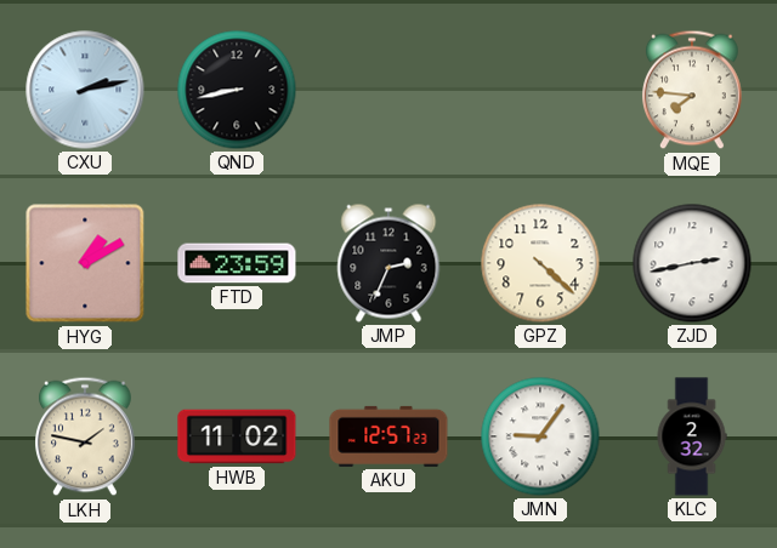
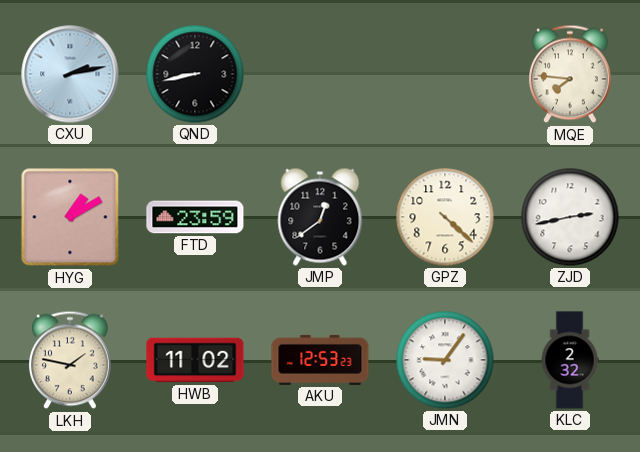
JMP: 2:34 -> 12:39 (320, 217)
AKU: 12:57 -> 12:53 (320, 360)
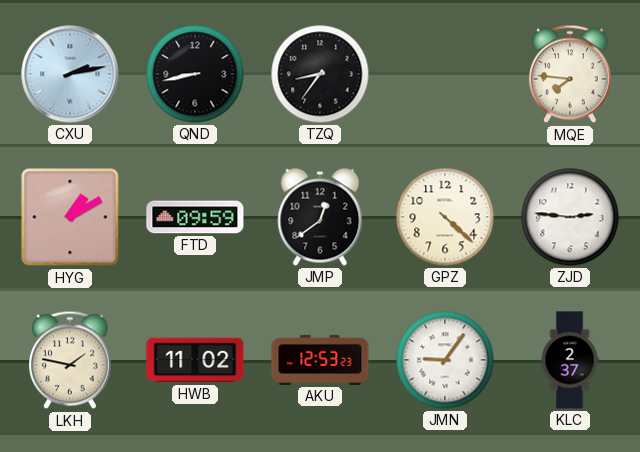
TZQ: none -> 8:36 (320, 74)
FTD: 23:59 -> 09:59 (195, 217)
ZJD: 2:43 -> 2:46 (570, 217)
KLC: 2:32 -> 2:37 (570, 360)
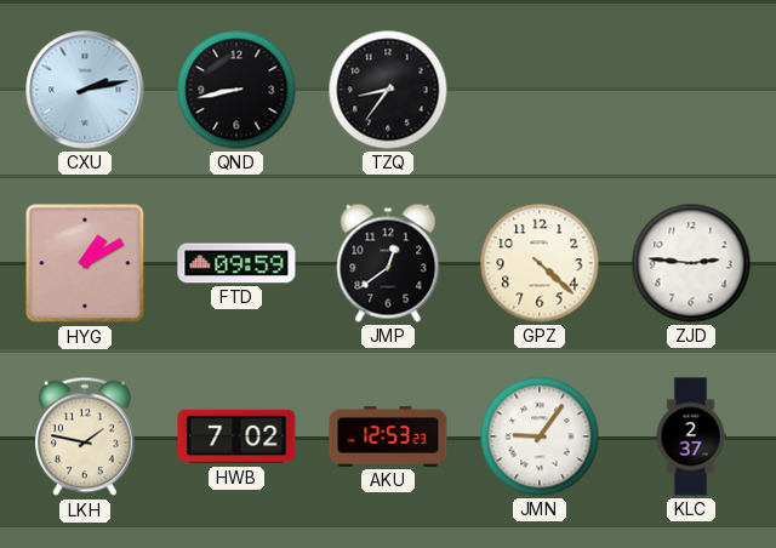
MQE: 7:46 -> none (571, 74)
HWB: 11:02 -> 7:02 (236, 436)
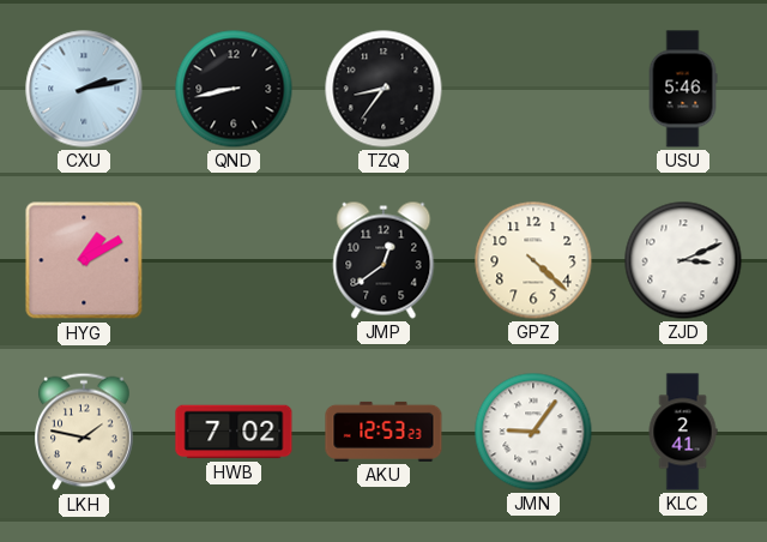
USU: none -> 5:46 (683, 89)
FTD: 09:59 -> none (236, 263)
ZJD: 2:46 -> 3:11 (683, 260)
KLC: 2:37 -> 2:41 (683, 432)
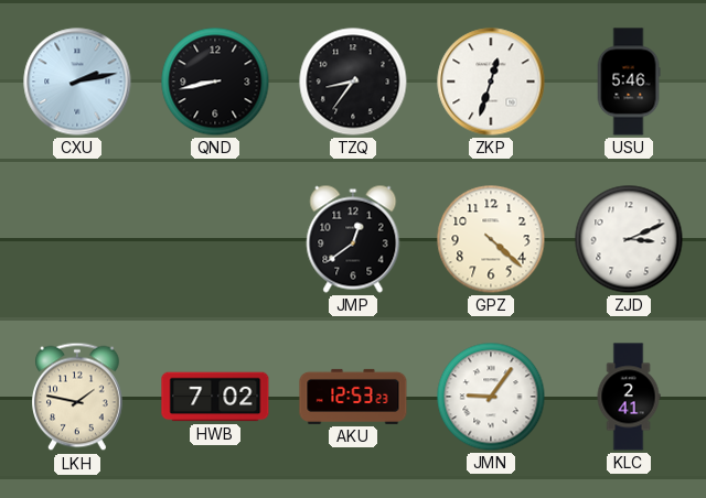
ZKP: none -> 12:33 (491, 82)
HYG: 1:10 -> none (84, 260)
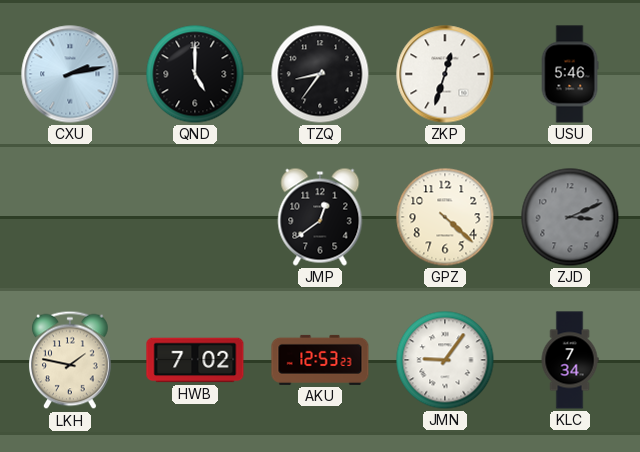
QND: 8:43 -> 5:00 (195, 74)
ZJD dial: white -> grey (570, 217)
KLC: 2:41 -> 7:34 (570, 360)
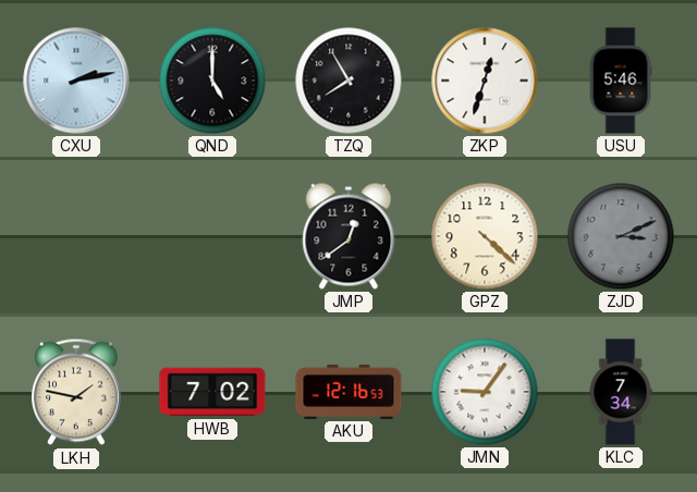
TZQ: 8:36 -> 7:55 (348, 81)
AKU: 12:53 -> 12:16 (348, 392)
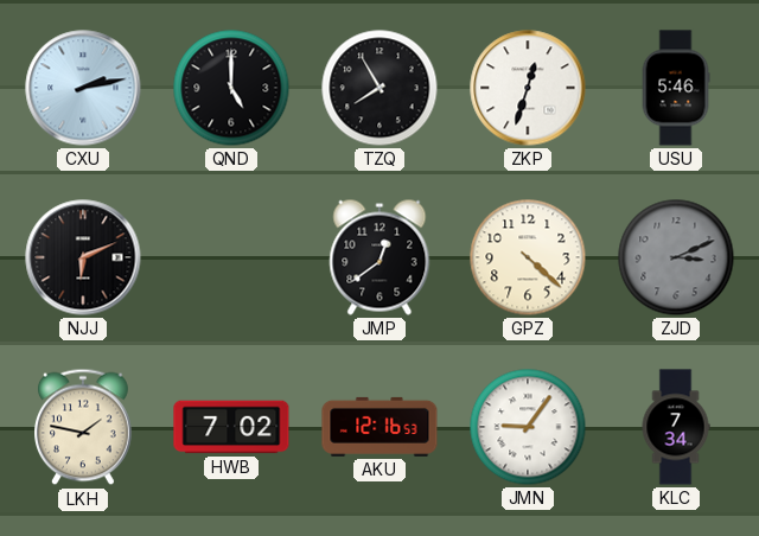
NJJ: none -> 6:11 (83, 257)
